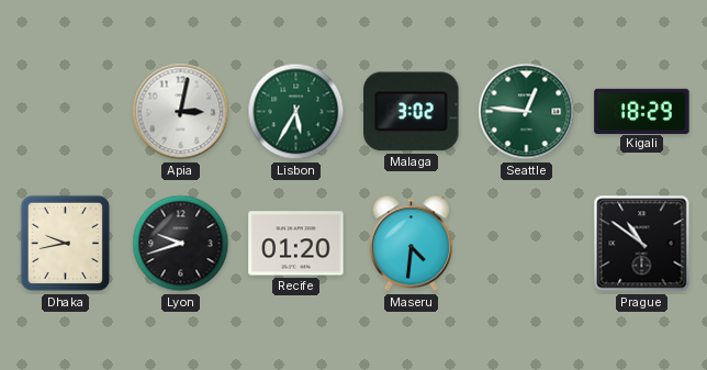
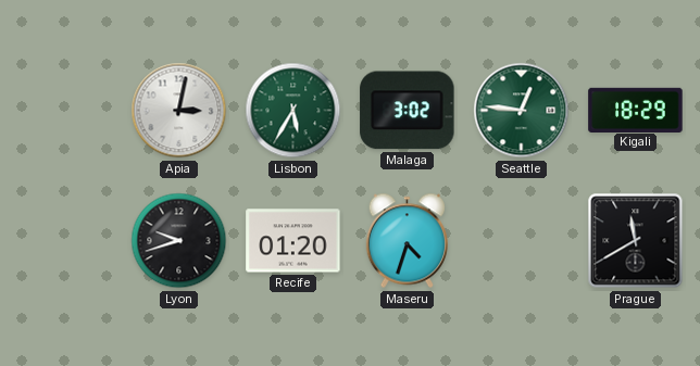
Dhaka: 9:43 -> none (66, 244)
Maseru: 4:31 -> 4:33 (407, 241)
Prague: 10:51 -> 11:40 (636, 241)
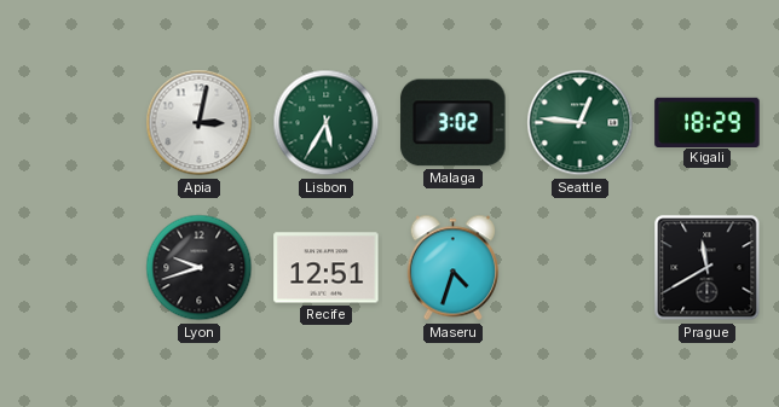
Recife: 01:20 -> 12:51 (327, 268)
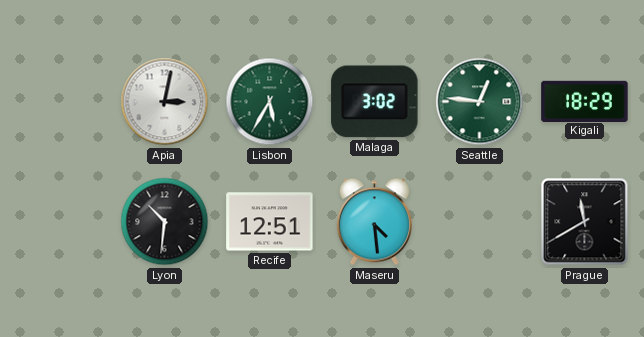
Lyon: 9:42 -> 10:31 (165, 222)
Maseru: 4:33 -> 4:29 (374, 222)
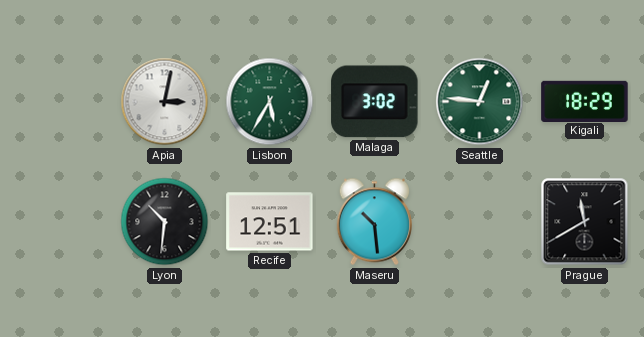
Maseru: 4:29 -> 10:29 (374, 222)
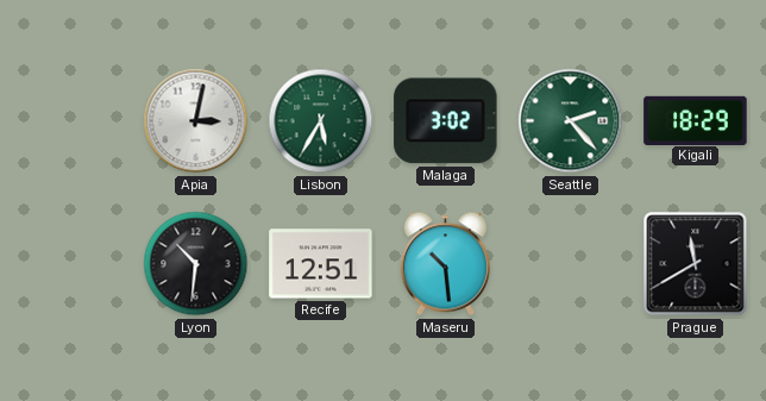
Seattle: 12:46 -> 2:23 (571, 121)
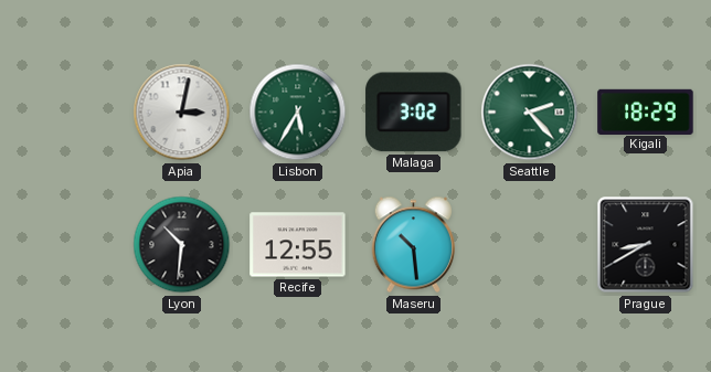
Recife: 12:51 -> 12:55 (298, 245)
Prague: 11:40 -> 8:40 (646, 245)
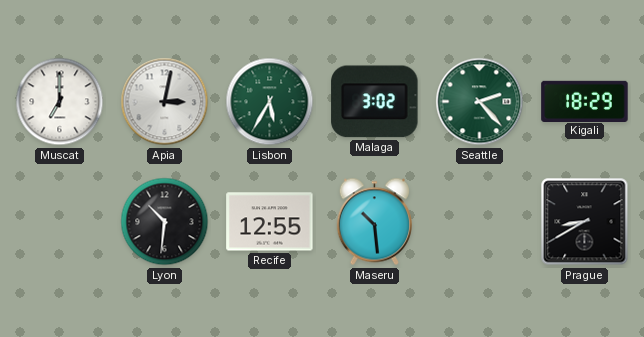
Muscat: none -> 7:00 (60, 102)
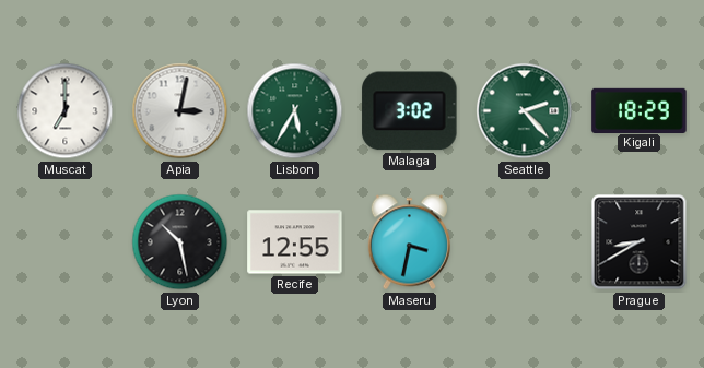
Lyon: 10:31 -> 10:28 (180, 242)
Maseru: 10:29 -> 3:32 (409, 242)
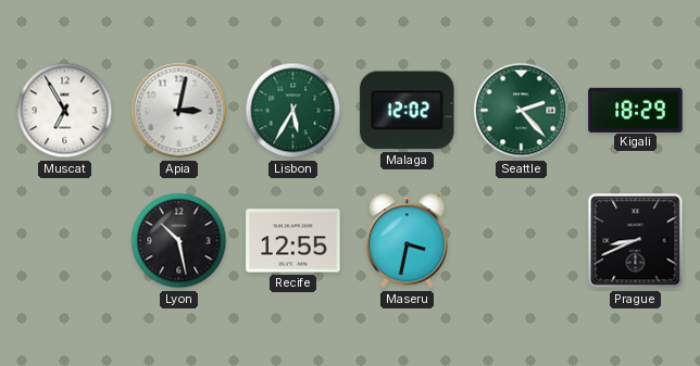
Muscat: 7:00 -> 6:55 (65, 111)
Malaga: 3:02 -> 12:02 (408, 111)
Prague: 8:40 -> 8:41 (636, 241)
